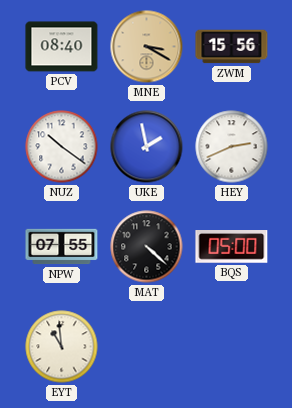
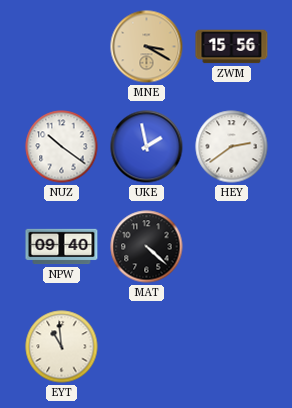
PCV: 08:40 -> none (62, 47)
HEY: 2:41 -> 2:39 (232, 147)
NPW: 07:55 -> 09:40 (62, 247)
BQS: 05:00 -> none (232, 247)
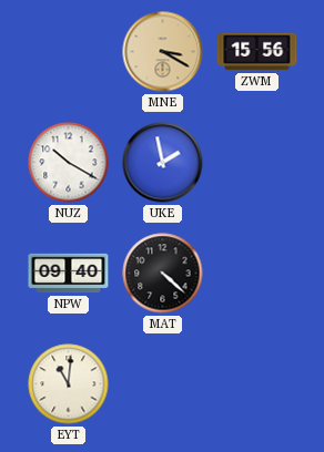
NUZ: 10:21 -> 10:20 (69, 163)
HEY: 2:39 -> none (232, 147)
EYT: 10:59 -> 11:01 (69, 384)
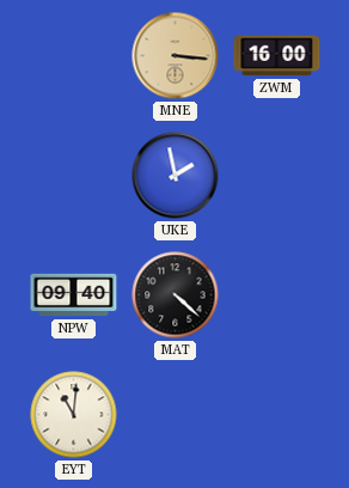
MNE: 3:20 -> 3:16 (176, 56)
ZWM: 15:56 -> 16:00 (277, 56)
NUZ: 10:20 -> none (69, 163)
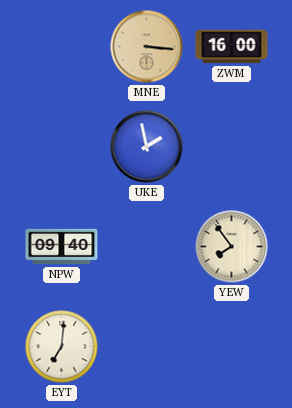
MAT: 4:22 -> none (176, 295)
YEW: none -> 7:54 (232, 247)
EYT: 11:01 -> 7:01 (62, 347)
